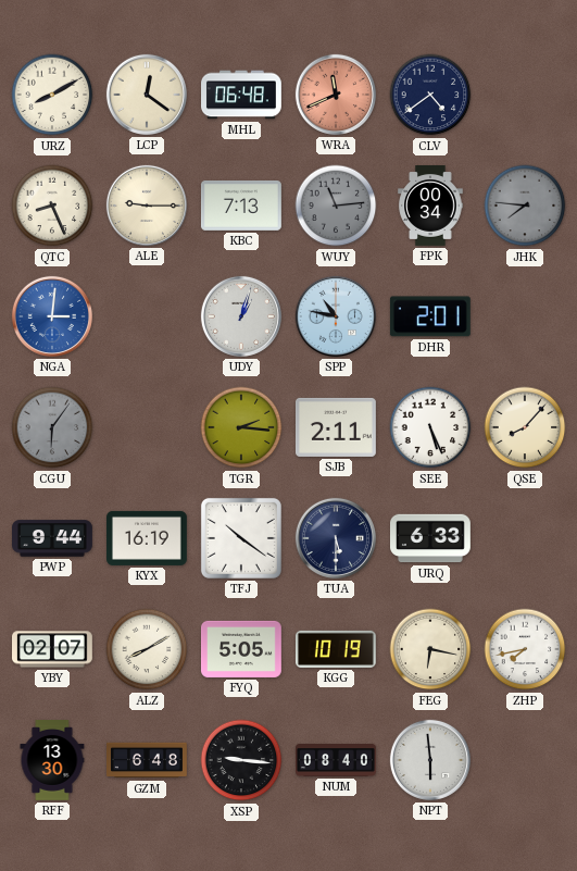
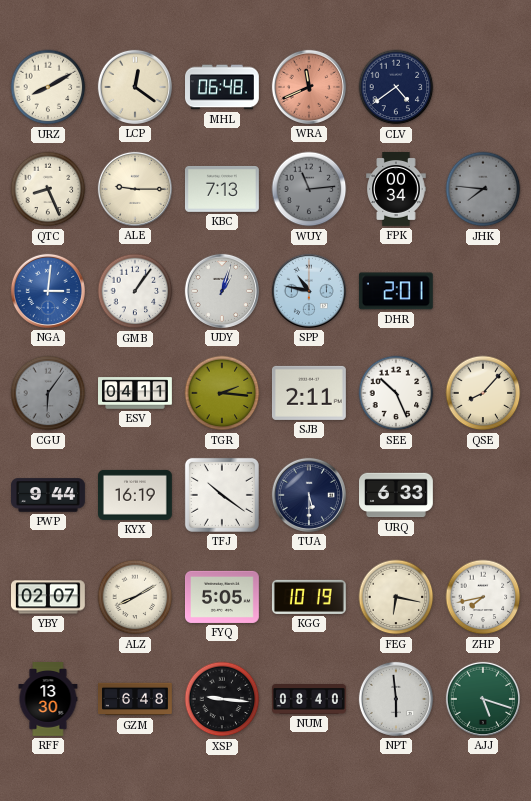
GMB: none -> 1:06 (135, 291)
ESV: none -> 04:11 (136, 393)
SEE: 5:26 -> 10:26 (396, 393)
AJJ: none -> 5:18 (483, 699)
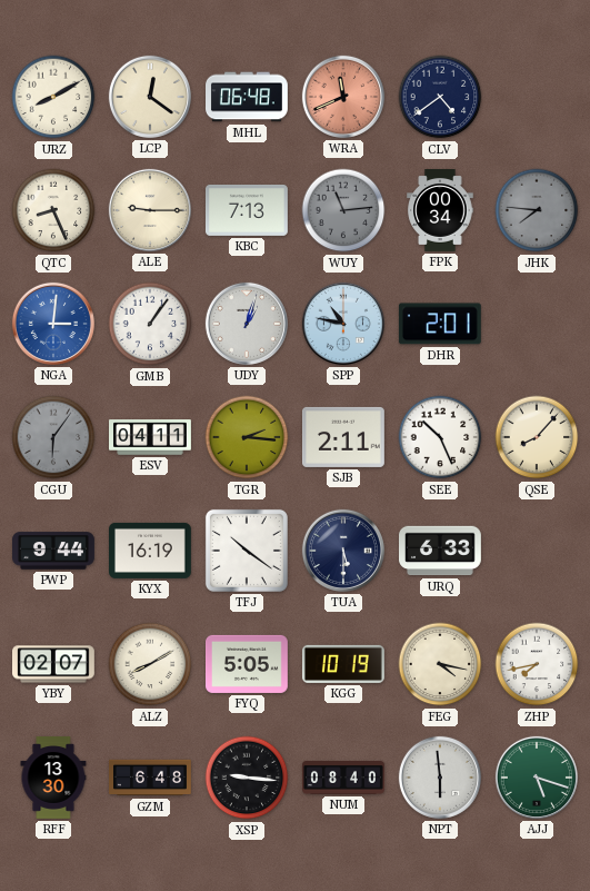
FEG: 6:17 -> 4:17 (440, 664)
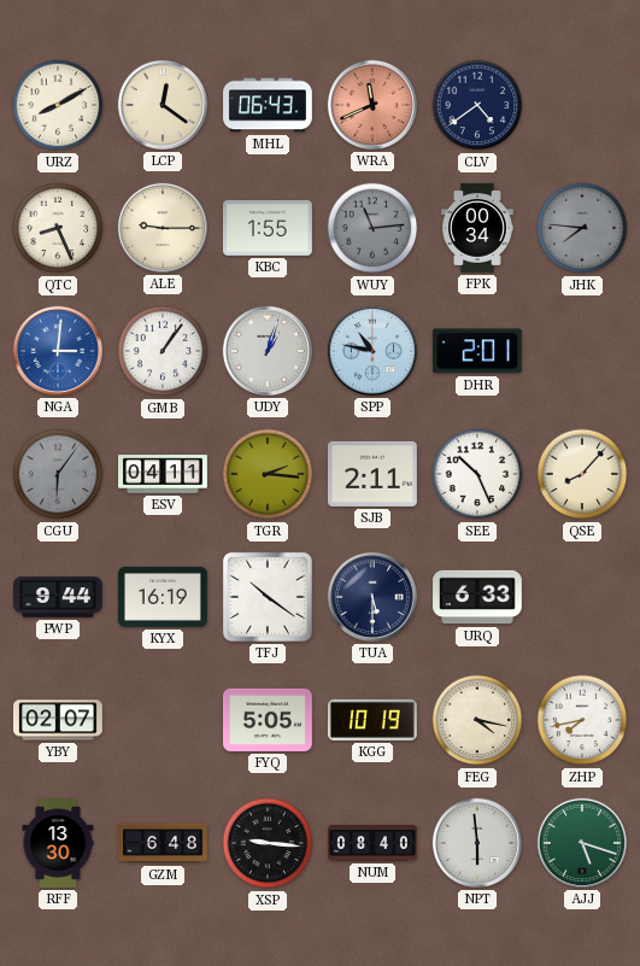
MHL: 06:48 -> 06:43 (269, 105)
KBC: 7:13 -> 1:55 (268, 228)
ALZ: 8:10 -> none (150, 664)
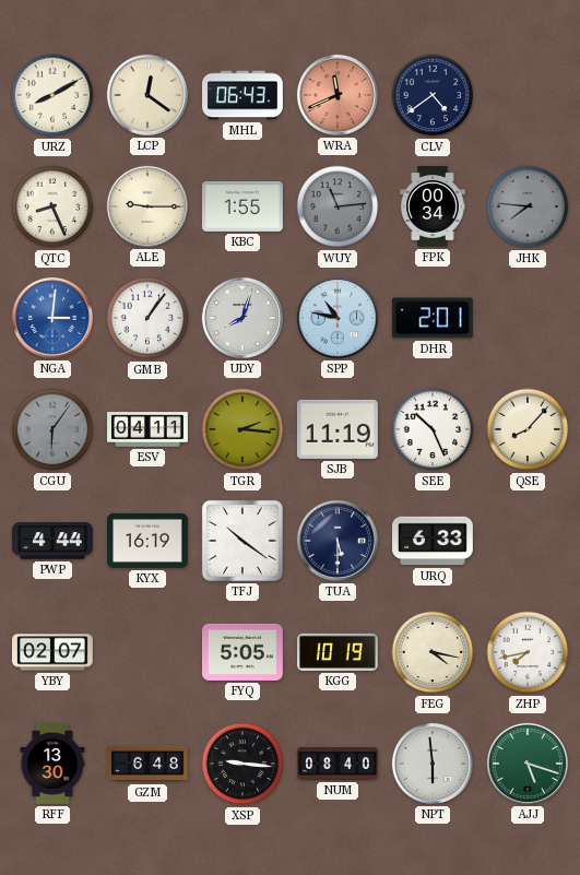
UDY: 1:03 -> 8:03 (242, 318)
SJB: 2:11 -> 11:19 (338, 429)
PWP: 9:44 -> 4:44 (54, 541)
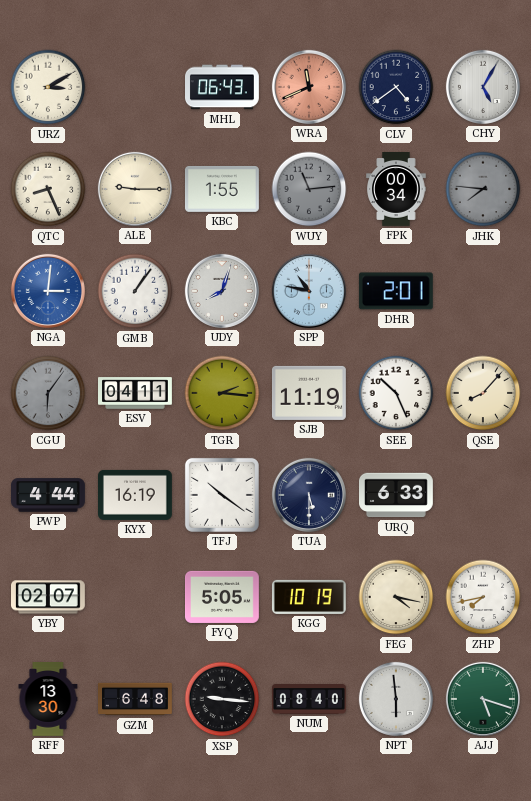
URZ: 8:10 -> 3:10 (48, 87)
LCP: 12:21 -> none (147, 95)
CHY: none -> 5:05 (483, 87)
